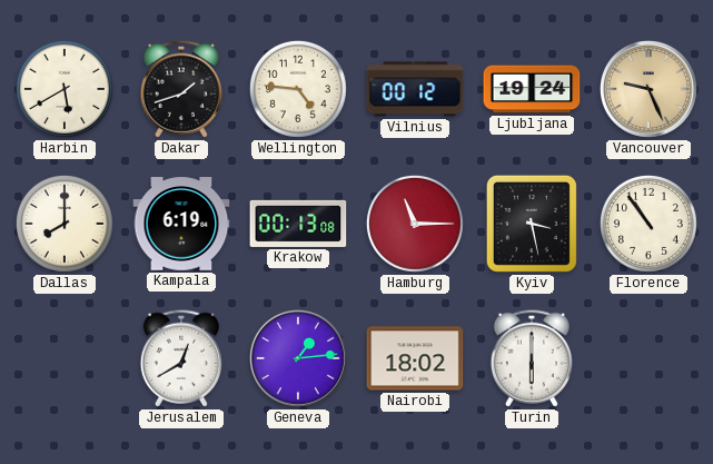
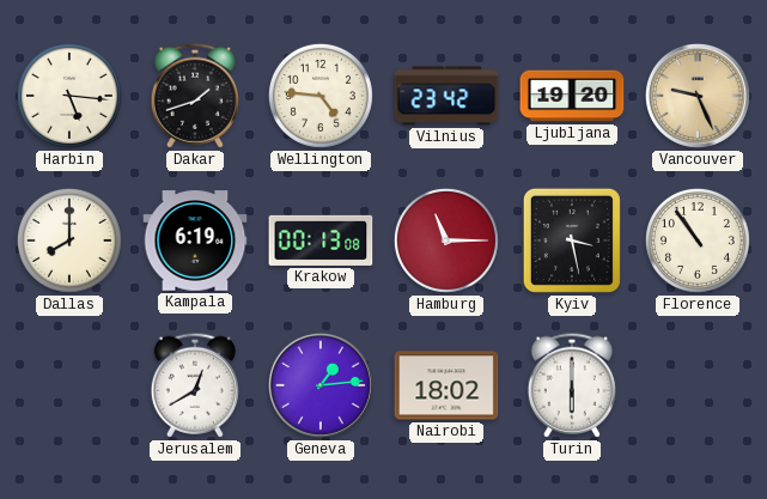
Harbin: 5:40 -> 5:16 (69, 96)
Vilnius: 00:12 -> 23:42 (446, 96)
Ljubljana: 19:24 -> 19:20 (572, 96)
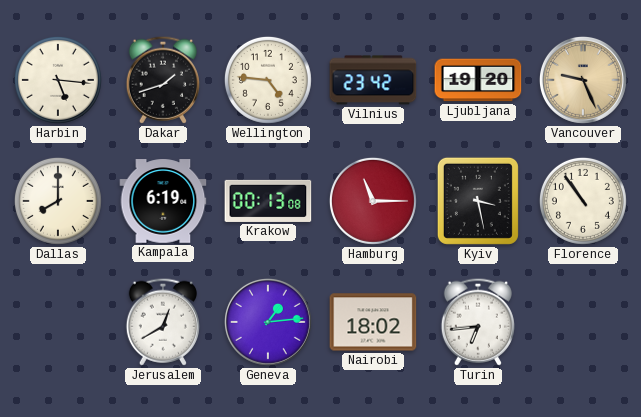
Turin: 6:00 -> 6:44 (478, 322)
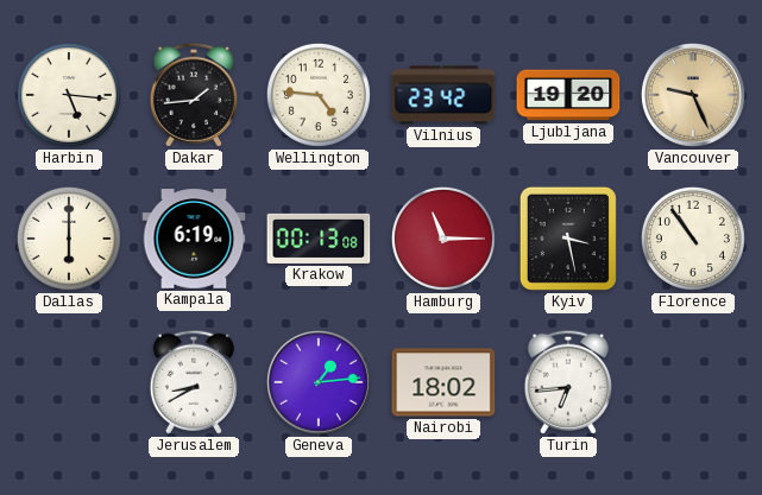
Dakar: 1:42 -> 1:44 (194, 95)
Dallas: 8:00 -> 6:00 (69, 239)
Jerusalem: 12:40 -> 8:40 (194, 382)
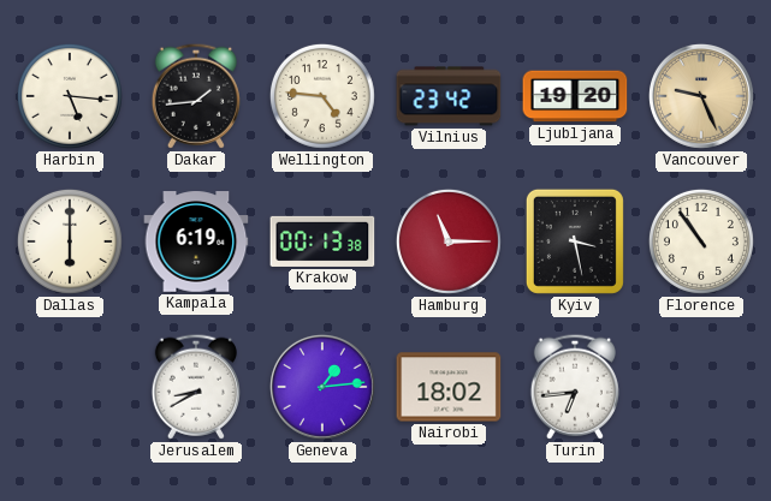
Krakow: 00:13:08 -> 00:13:38 (322, 241)
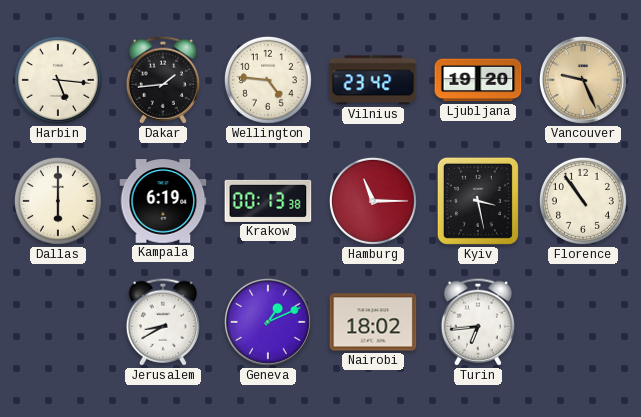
Geneva: 1:14 -> 1:11 (268, 322)
